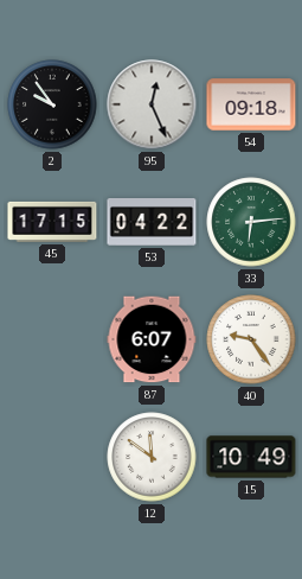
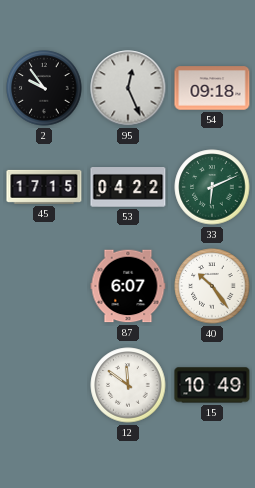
33: 6:14 -> 6:11 (212, 187)
40: 9:24 -> 10:24 (212, 286)
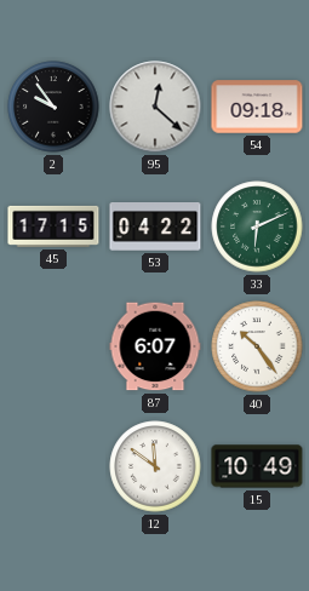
95: 12:26 -> 12:22 (155, 107)
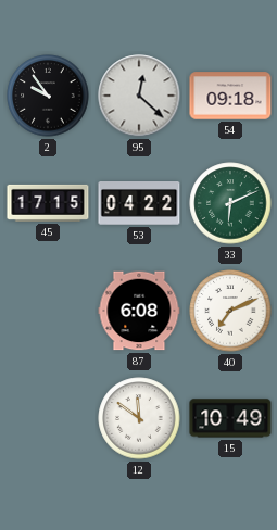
87: 6:07 -> 6:08 (139, 311)
40: 10:24 -> 7:11 (230, 311)
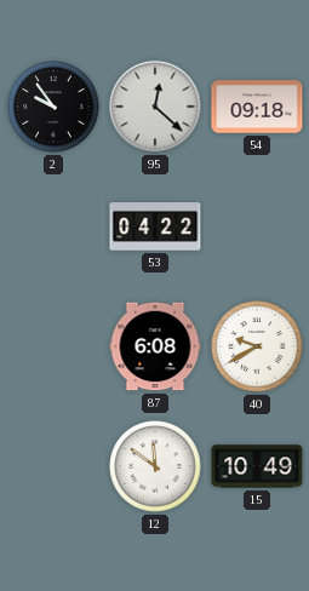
45: 17:15 -> none (48, 203)
33: 6:11 -> none (230, 203)
40: 7:11 -> 9:40 (257, 346)
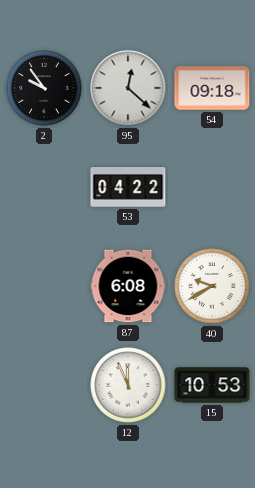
12: 11:51 -> 11:56 (128, 385)
15: 10:49 -> 10:53 (212, 385)
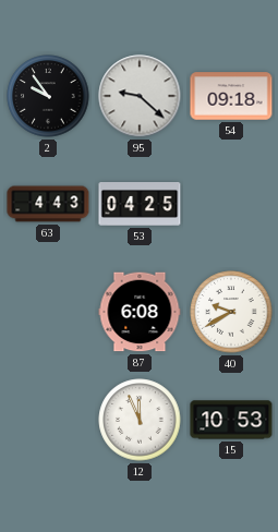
95: 12:22 -> 9:22 (140, 96)
63: none -> 4:43 (48, 204)
53: 04:22 -> 04:25 (140, 205)
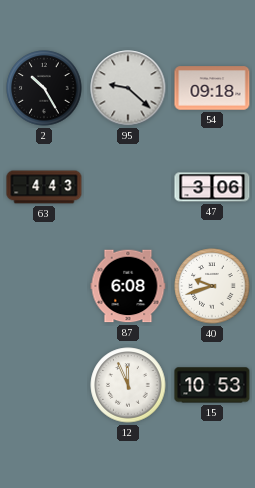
2: 9:54 -> 10:25 (44, 88)
53: 04:25 -> none (140, 205)
47: none -> 3:06 (212, 187)
40: 9:40 -> 9:42 (212, 286)
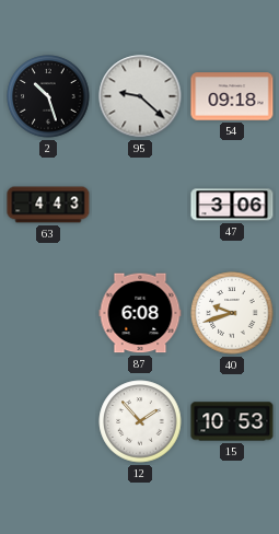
2: 10:25 -> 10:27 (48, 96)
12: 11:56 -> 1:53 (140, 421)
